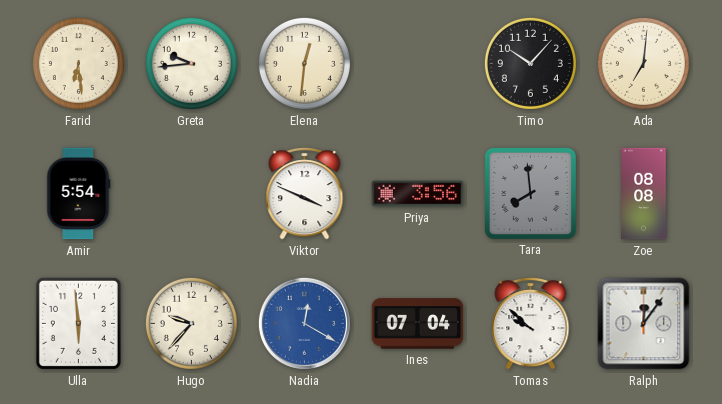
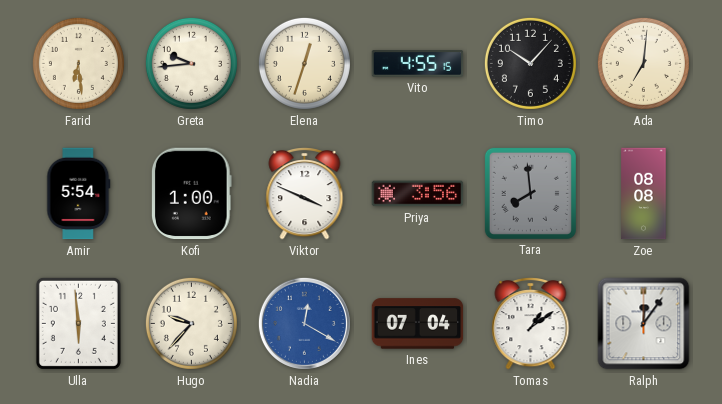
Elena: 12:31 -> 12:33 (304, 63)
Vito: none -> 4:55 (418, 64)
Kofi: none -> 1:00 (192, 194)
Tomas: 9:52 -> 1:09 (531, 324)
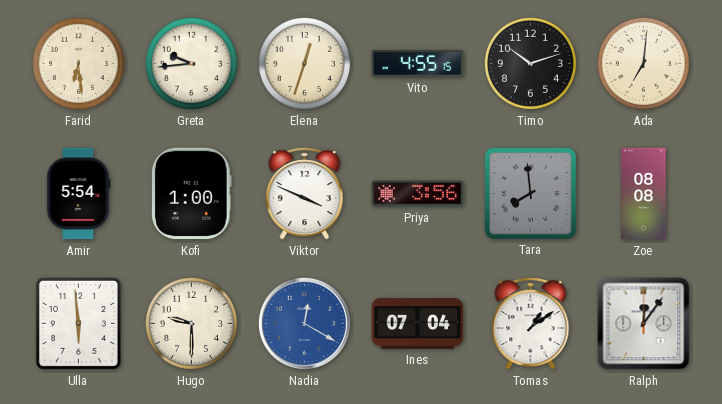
Timo: 10:07 -> 10:12 (530, 63)
Hugo: 9:37 -> 9:30 (191, 323)
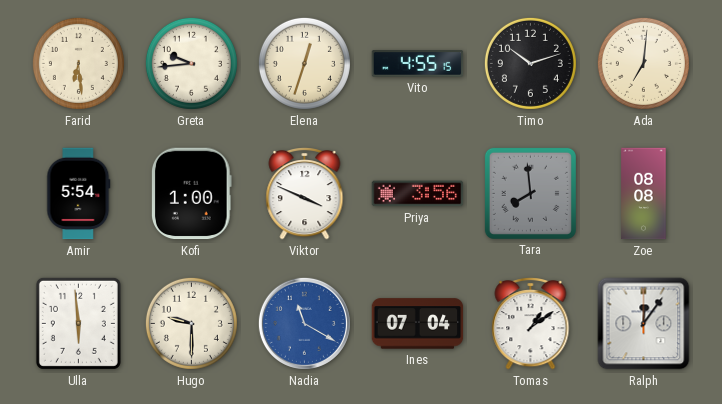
Nadia: 12:20 -> 11:20 (304, 323)
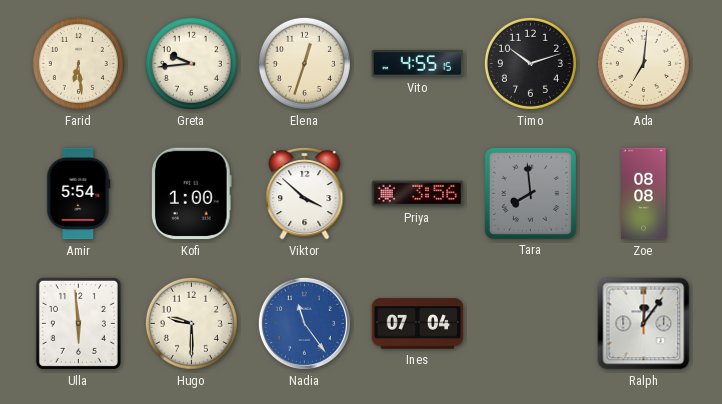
Viktor: 3:49 -> 3:52 (305, 194)
Nadia: 11:20 -> 11:24 (304, 323)
Tomas: 1:09 -> none (531, 324)
